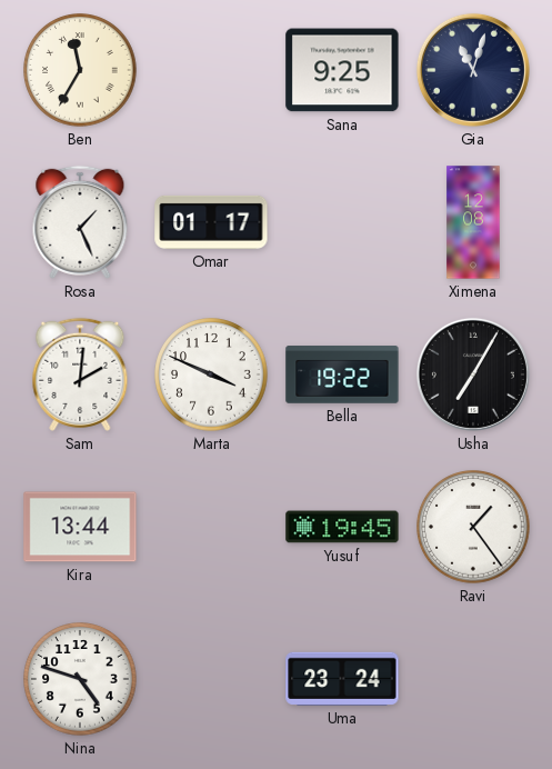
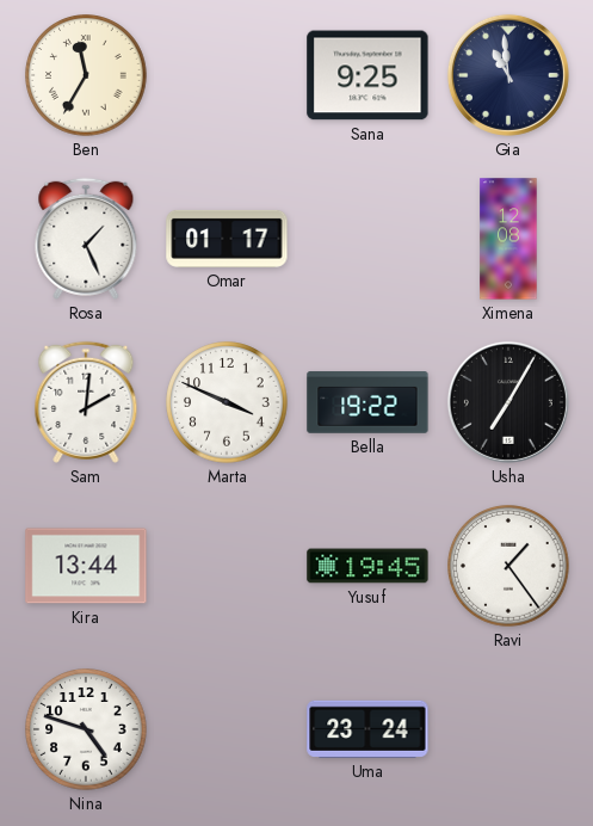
Gia: 11:03 -> 10:59 (508, 75)
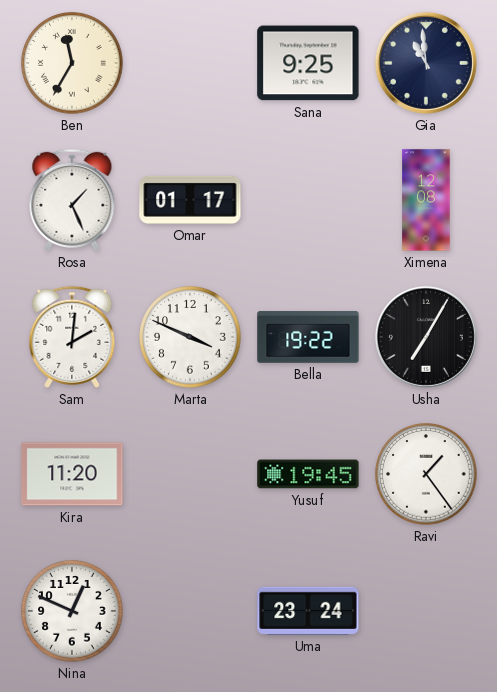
Kira: 13:44 -> 11:20 (72, 474)
Nina: 4:48 -> 12:49 (72, 611)
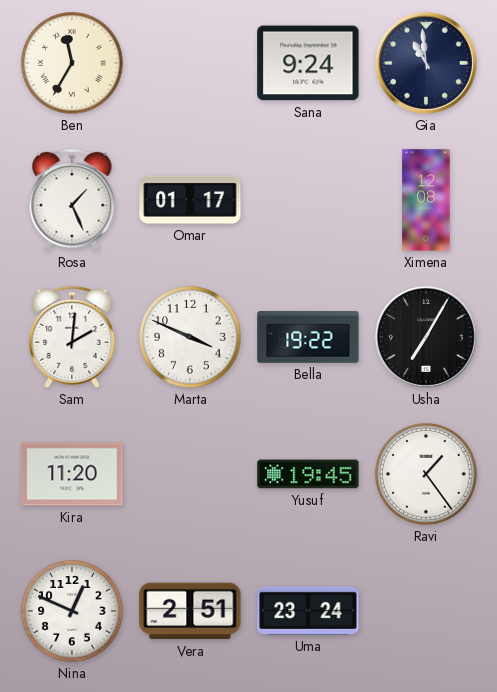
Sana: 9:25 -> 9:24 (308, 63)
Vera: none -> 2:51 (190, 611)
